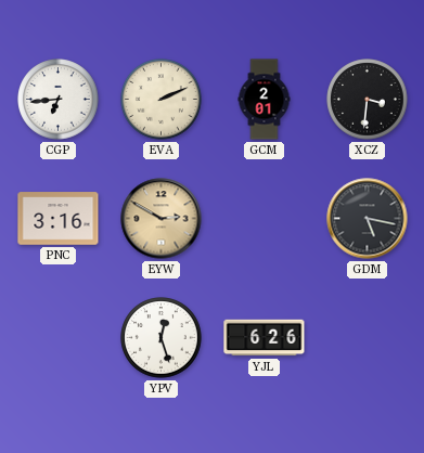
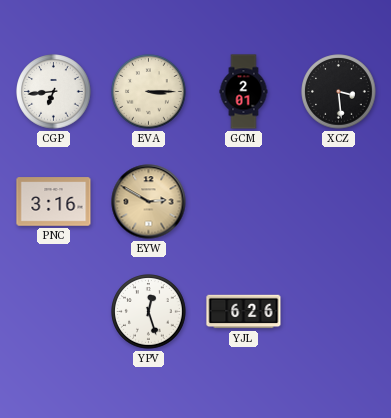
EVA: 2:11 -> 3:15 (149, 92)
XCZ: 3:31 -> 3:29 (339, 92)
GDM: 5:17 -> none (368, 219)
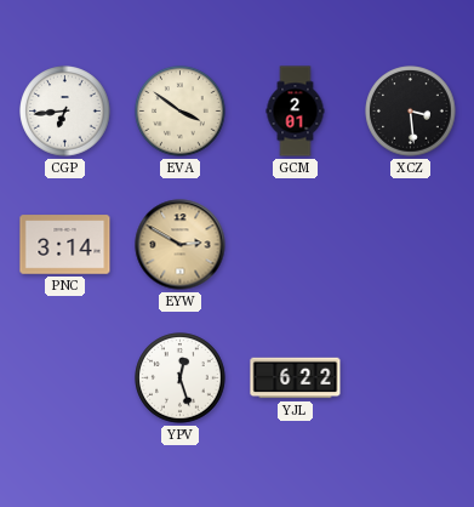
EVA: 3:15 -> 3:51 (181, 112)
PNC: 3:16 -> 3:14 (65, 245)
YJL: 6:26 -> 6:22 (296, 378)
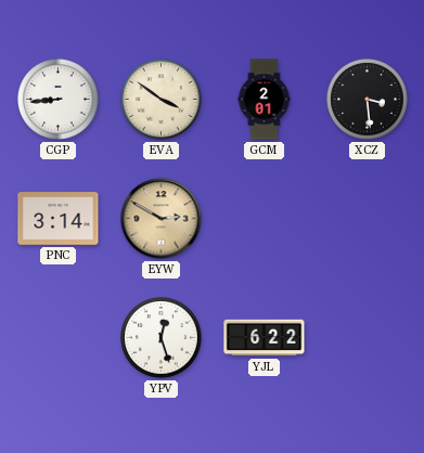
CGP: 6:44 -> 8:44 (59, 100)
